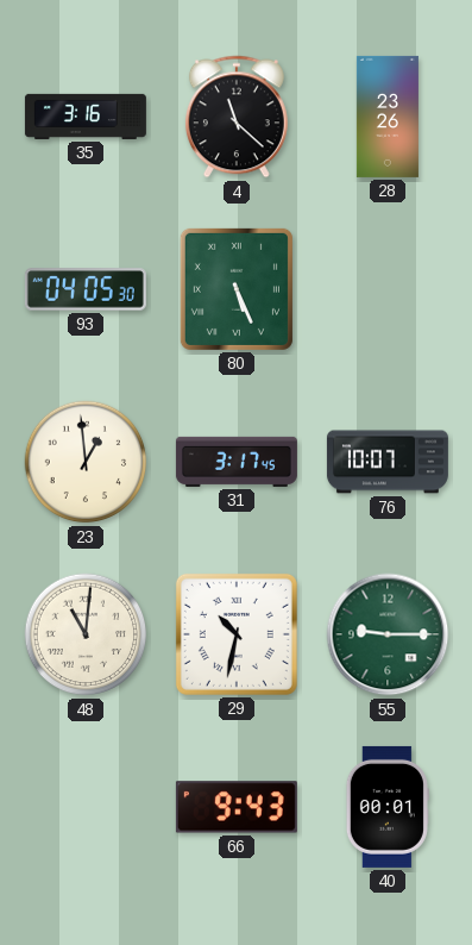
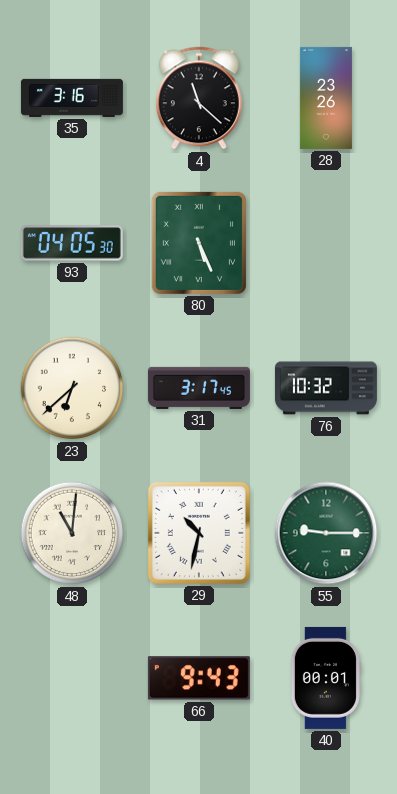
23: 12:59 -> 6:38 (72, 388)
76: 10:07 -> 10:32 (326, 388)
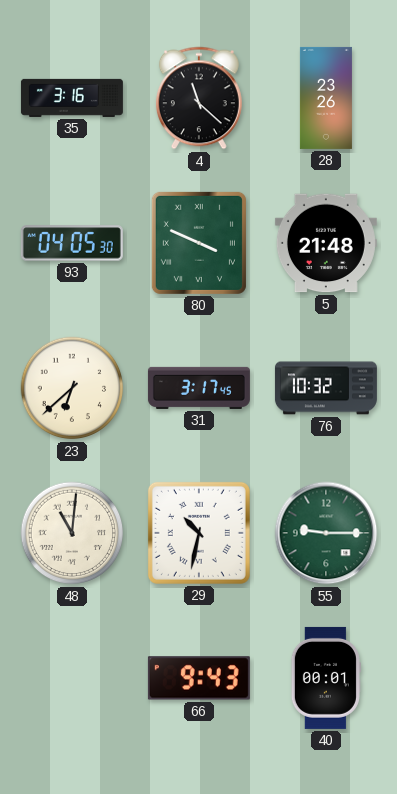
80: 5:26 -> 3:49 (199, 243)
5: none -> 21:48 (326, 243)
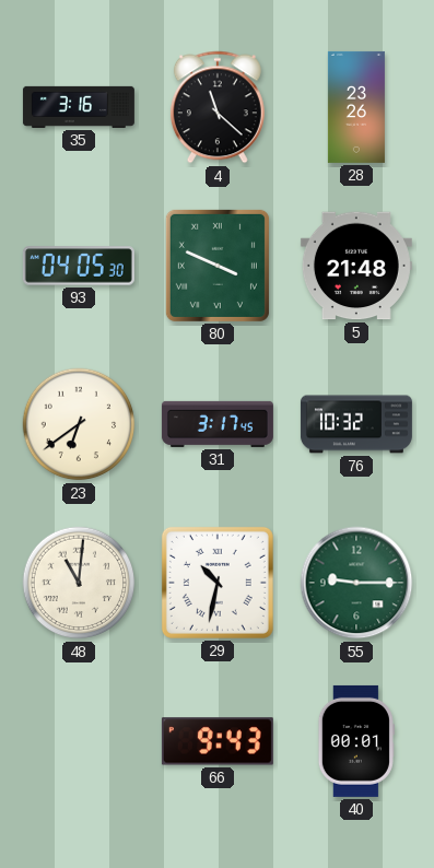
23: 6:38 -> 6:39 (79, 424)
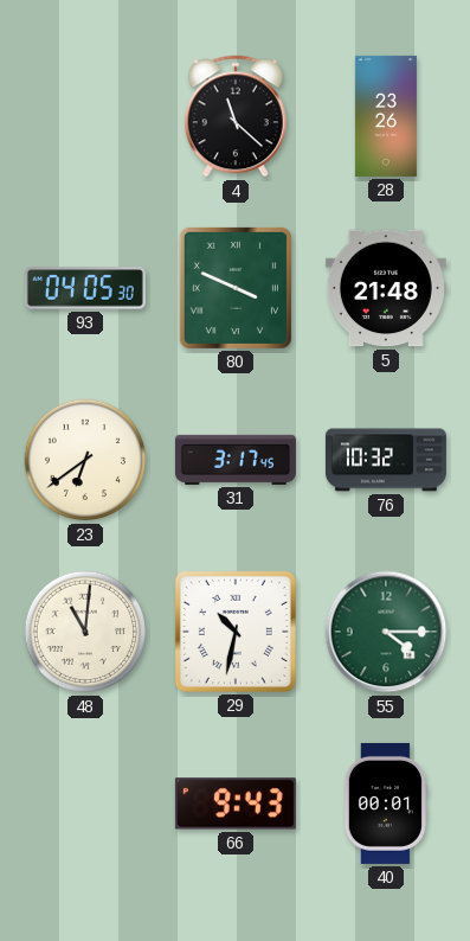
35: 3:16 -> none (79, 107)
55: 9:15 -> 4:15 (386, 632)
